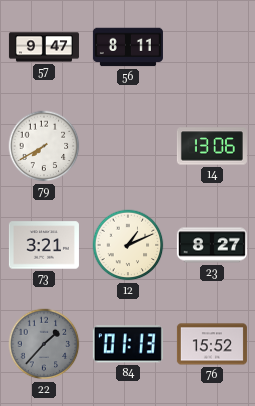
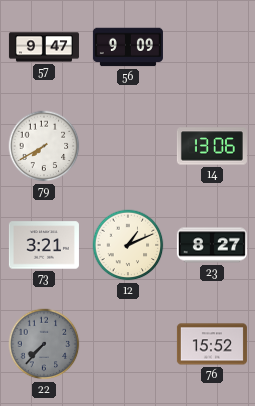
56: 8:11 -> 9:09 (128, 47)
22: 1:37 -> 7:37 (44, 344)
84: 01:13 -> none (128, 344)
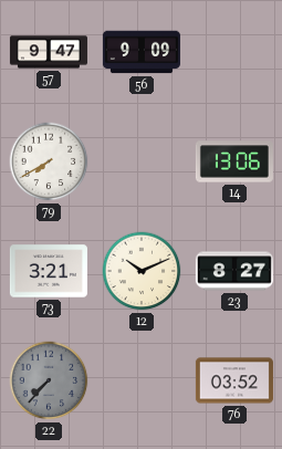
12: 1:11 -> 10:11 (142, 271)
76: 15:52 -> 03:52 (234, 380)
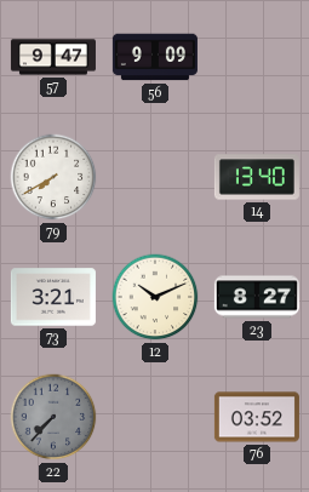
14: 13:06 -> 13:40 (257, 177)
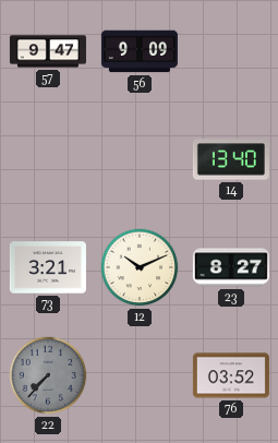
79: 7:40 -> none (53, 177)
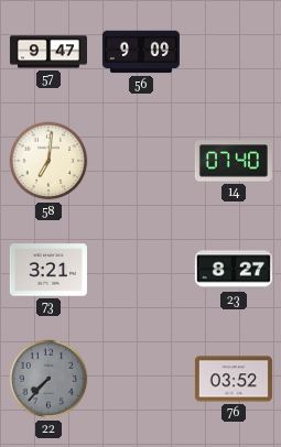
58: none -> 7:01 (48, 161)
14: 13:40 -> 07:40 (234, 161)
12: 10:11 -> none (140, 267)
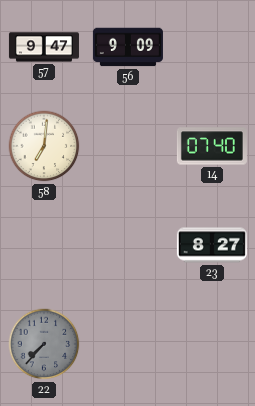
73: 3:21 -> none (48, 270)
76: 03:52 -> none (234, 379)
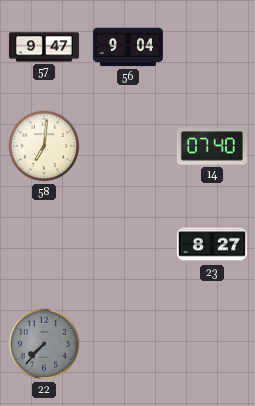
56: 9:09 -> 9:04 (128, 47)
